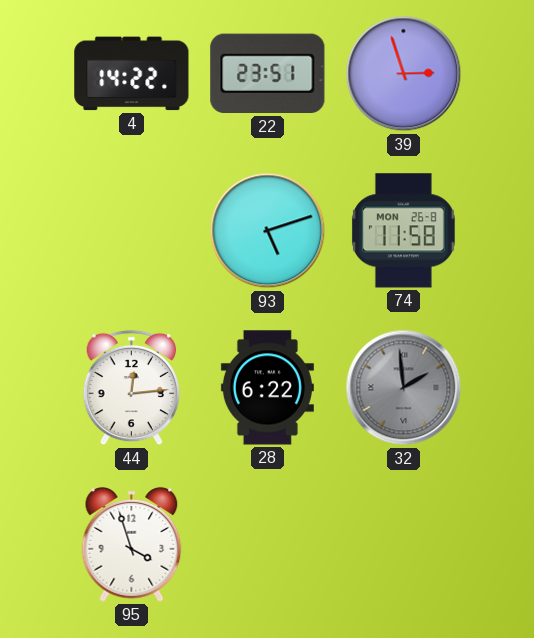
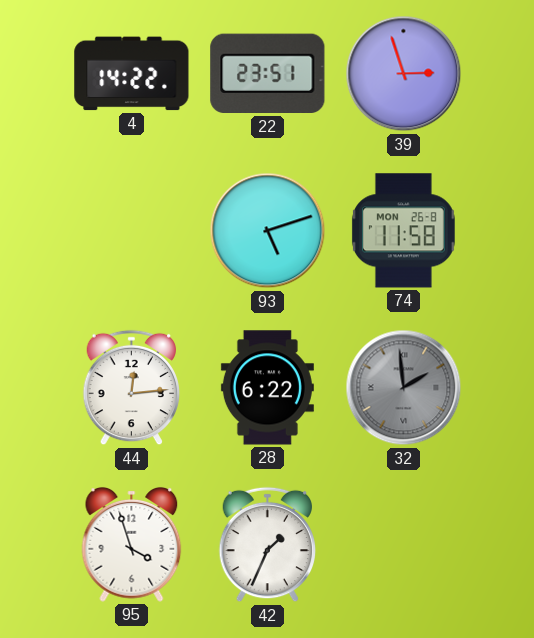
42: none -> 1:34 (268, 545)
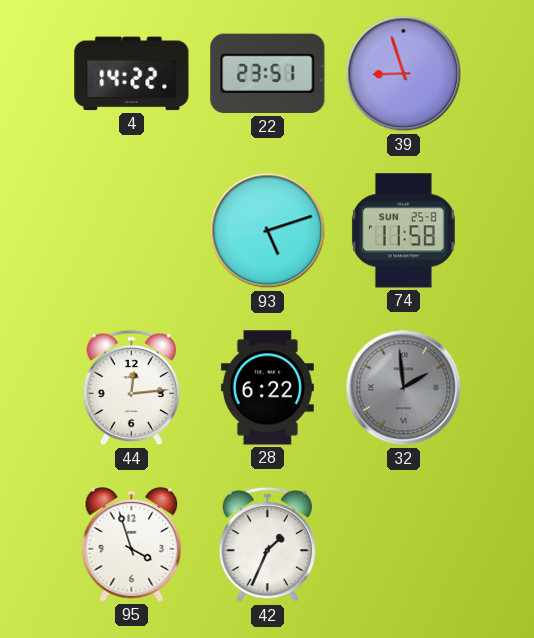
39: 2:57 -> 8:57 (404, 74)
74 date: MON 26-8 -> SUN 25-8 (403, 231)
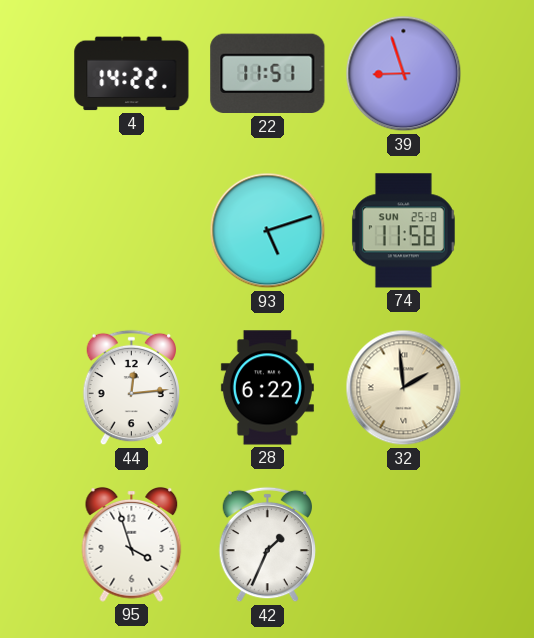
22: 23:51 -> 11:51 (268, 74)
32 dial: grey -> cream (404, 388)
